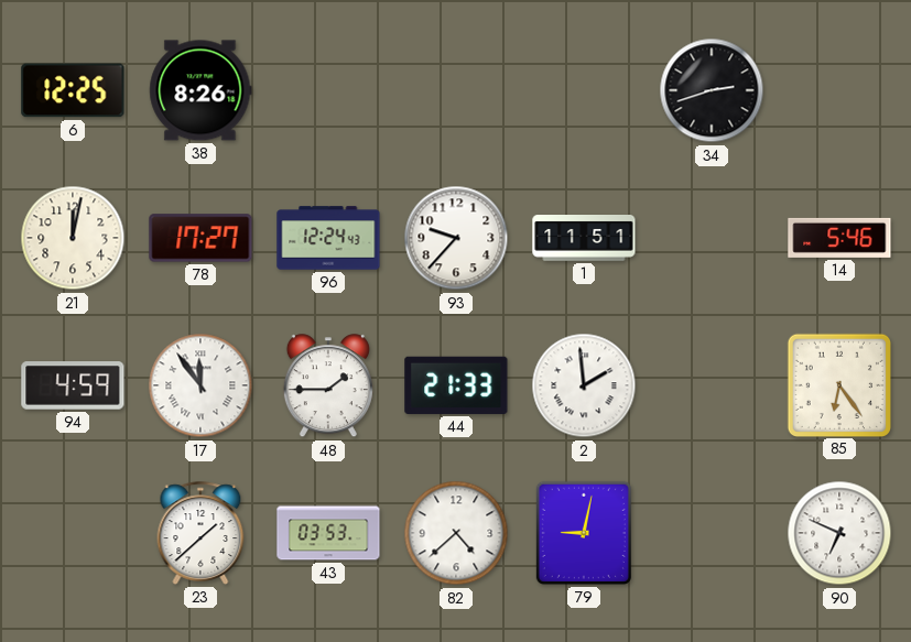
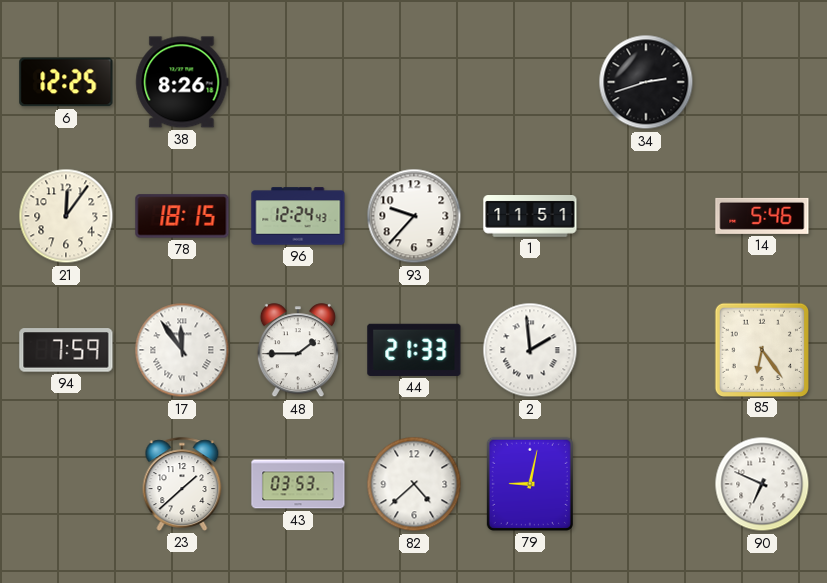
21: 12:02 -> 12:06 (66, 216)
78: 17:27 -> 18:15 (182, 216)
94: 4:59 -> 7:59 (66, 350)
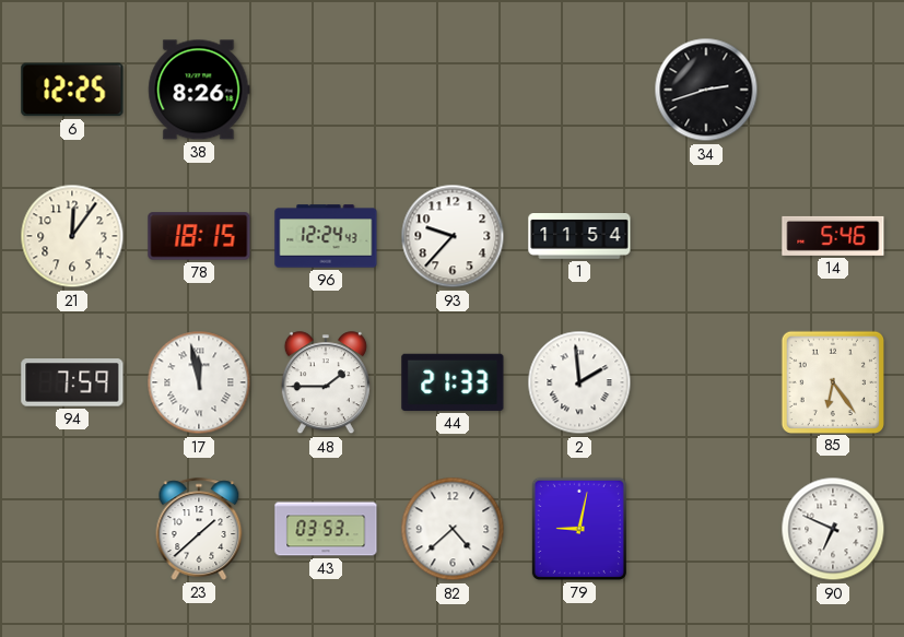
1: 11:51 -> 11:54 (579, 237)
17: 11:54 -> 11:58 (199, 382)
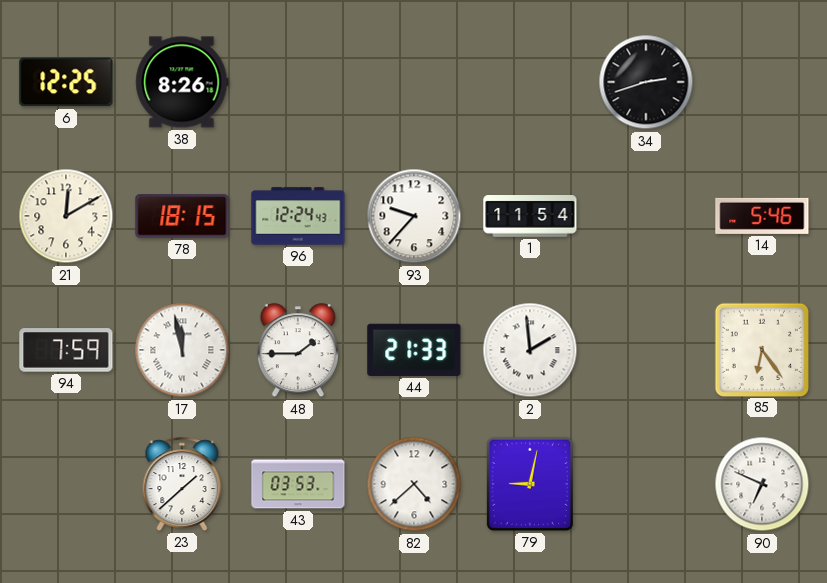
21: 12:06 -> 12:10 (66, 216)
